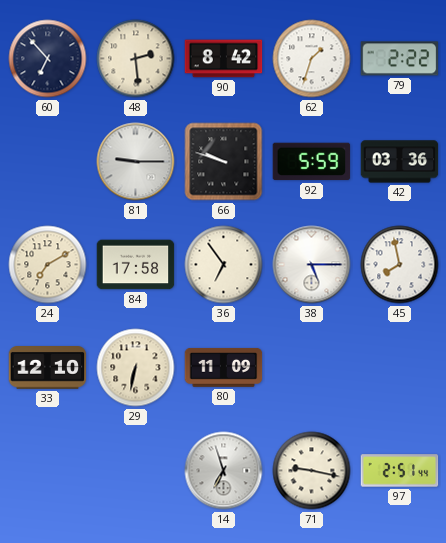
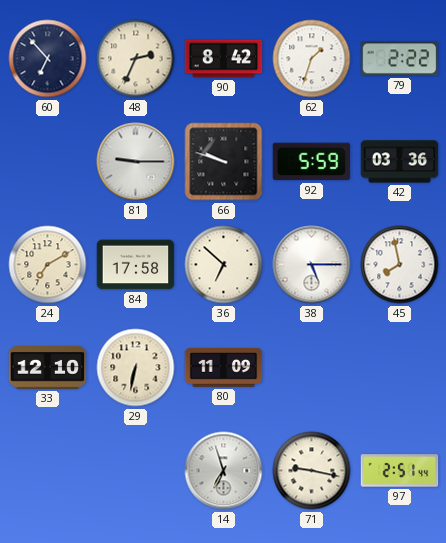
48: 2:29 -> 2:34 (136, 59)
36: 6:54 -> 6:52 (224, 265)
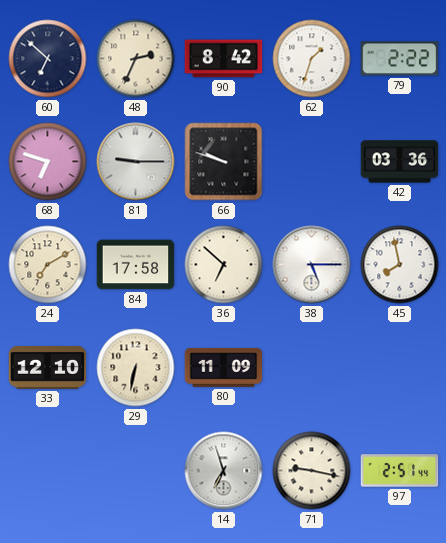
60: 6:53 -> 6:52 (48, 59)
68: none -> 6:48 (48, 162)
92: 5:59 -> none (312, 162)
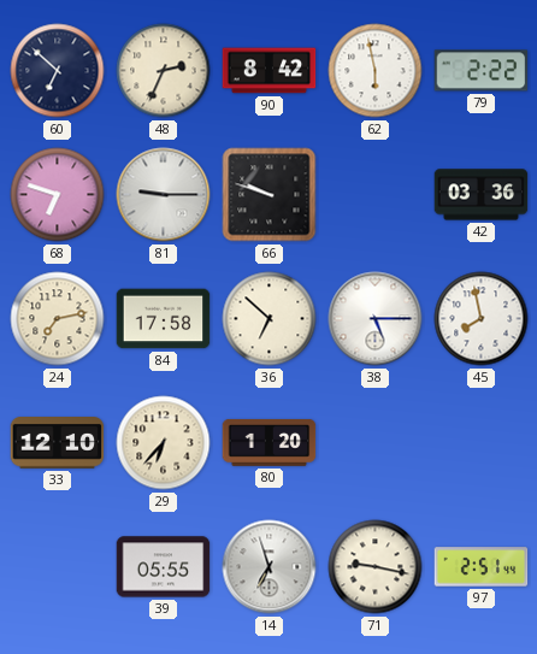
62: 1:33 -> 5:58 (376, 71)
24: 7:10 -> 7:13 (58, 319)
29: 6:32 -> 6:37 (164, 443)
80: 11:09 -> 1:20 (270, 442)
39: none -> 05:55 (164, 567)
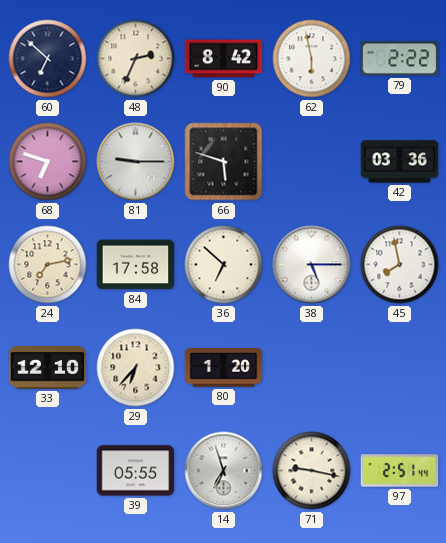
66: 9:48 -> 5:48 (224, 162)
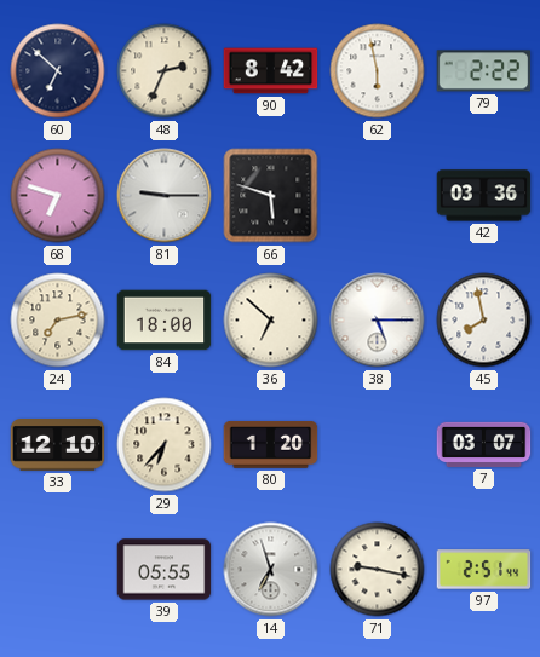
84: 17:58 -> 18:00 (165, 321)
7: none -> 03:07 (484, 444)
